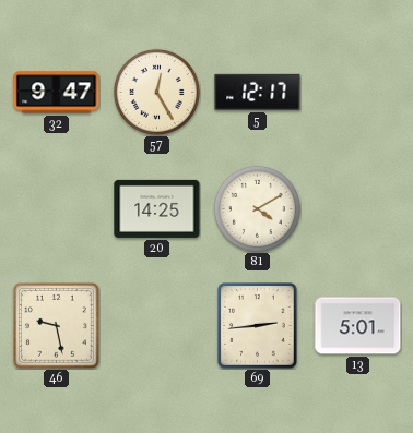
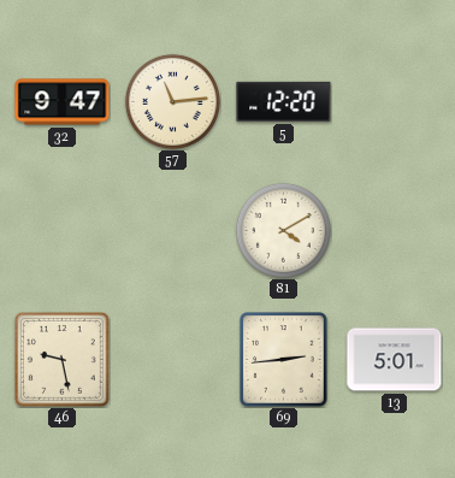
57: 12:25 -> 11:14 (172, 101)
5: 12:17 -> 12:20 (284, 101)
20: 14:25 -> none (157, 208)
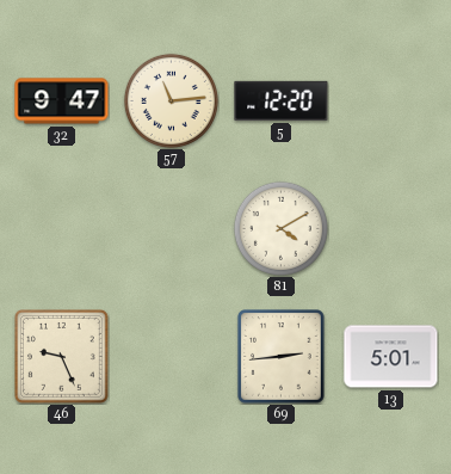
46: 9:28 -> 9:26 (62, 357)
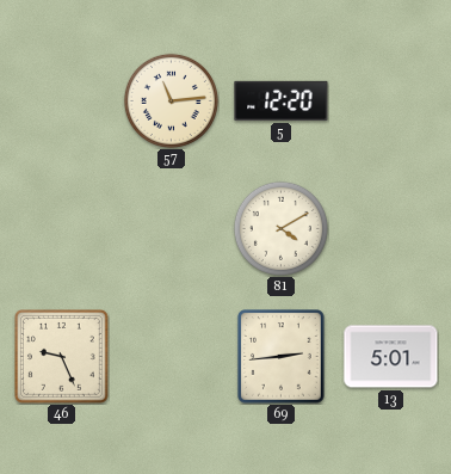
32: 9:47 -> none (62, 101)
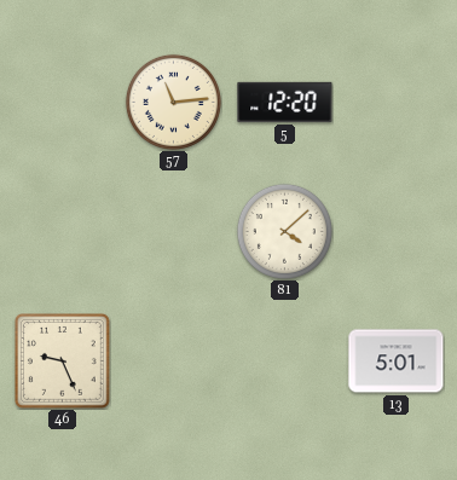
81: 4:10 -> 4:08 (284, 231)
69: 2:44 -> none (282, 357)
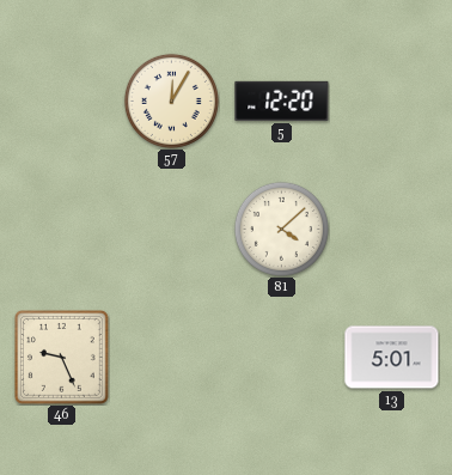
57: 11:14 -> 12:05 (171, 101)
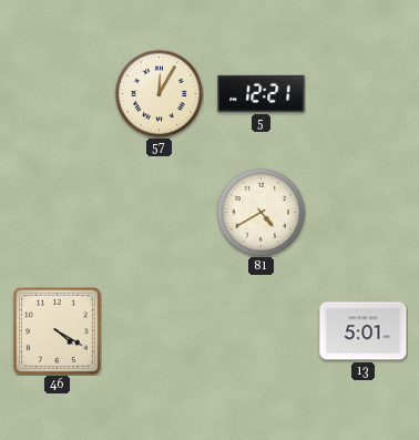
5: 12:20 -> 12:21 (262, 93)
81: 4:08 -> 4:40 (260, 212)
46: 9:26 -> 4:20 (58, 331)
